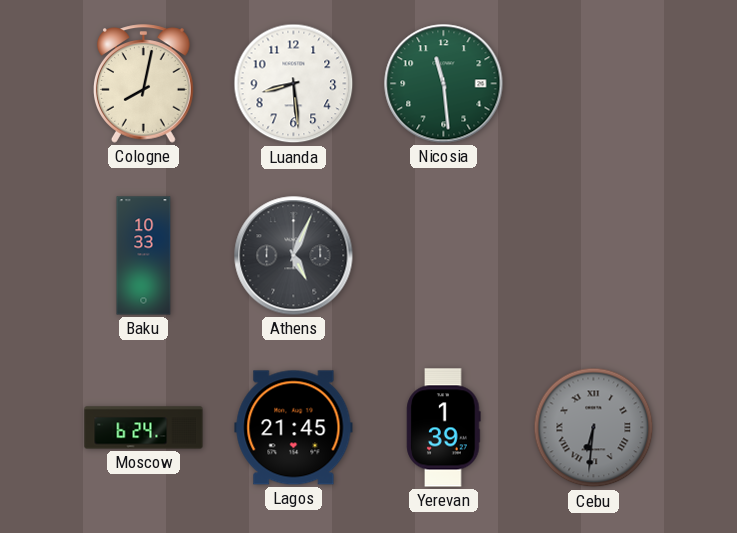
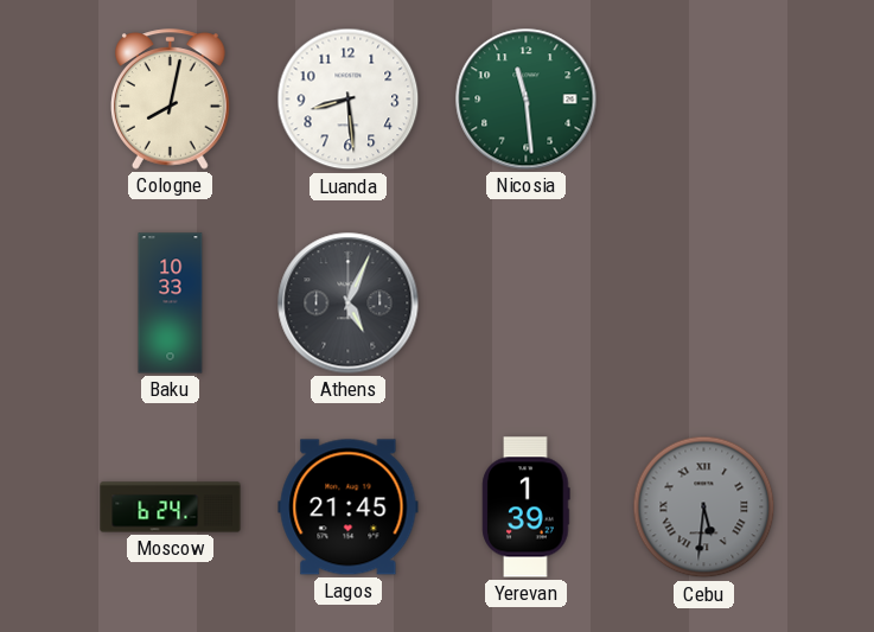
Cebu: 6:31 -> 5:31 (704, 507)
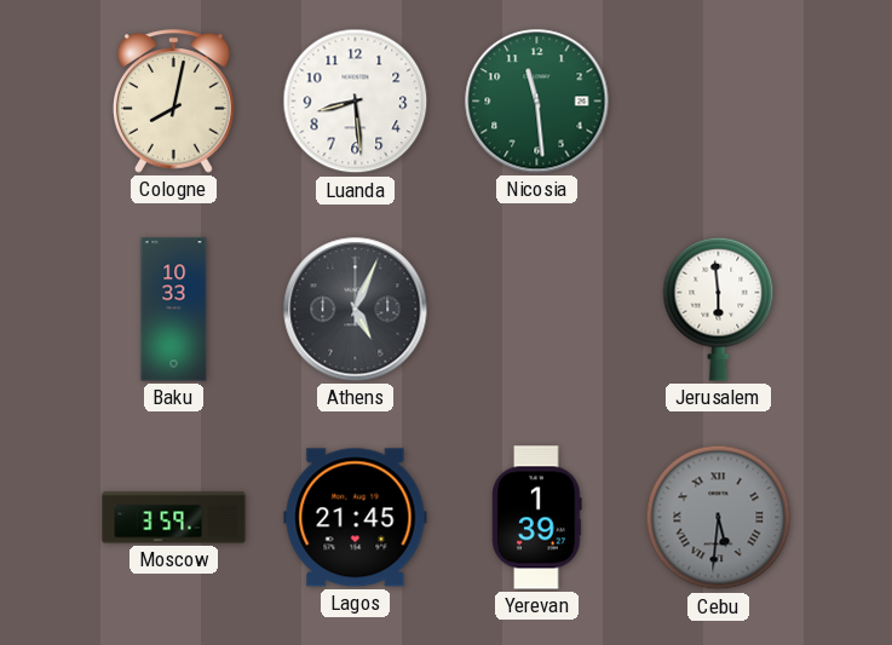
Jerusalem: none -> 5:59 (719, 309)
Moscow: 6:24 -> 3:59 (174, 518)
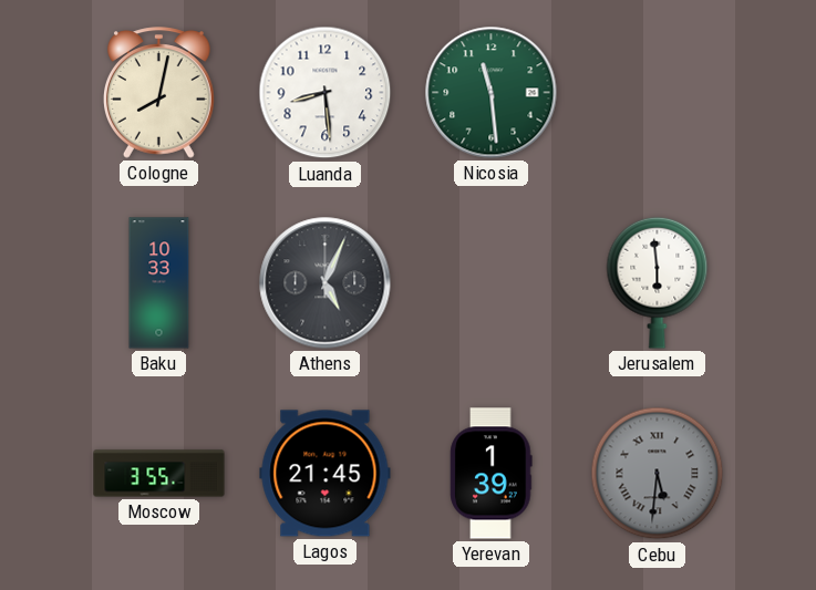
Moscow: 3:59 -> 3:55 (159, 474)
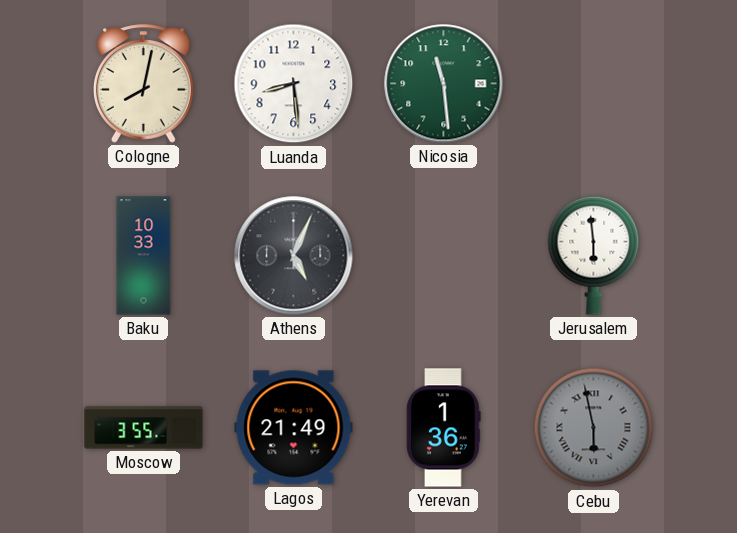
Lagos: 21:45 -> 21:49 (294, 428)
Yerevan: 1:39 -> 1:36 (444, 428)
Cebu: 5:31 -> 5:58 (594, 428)
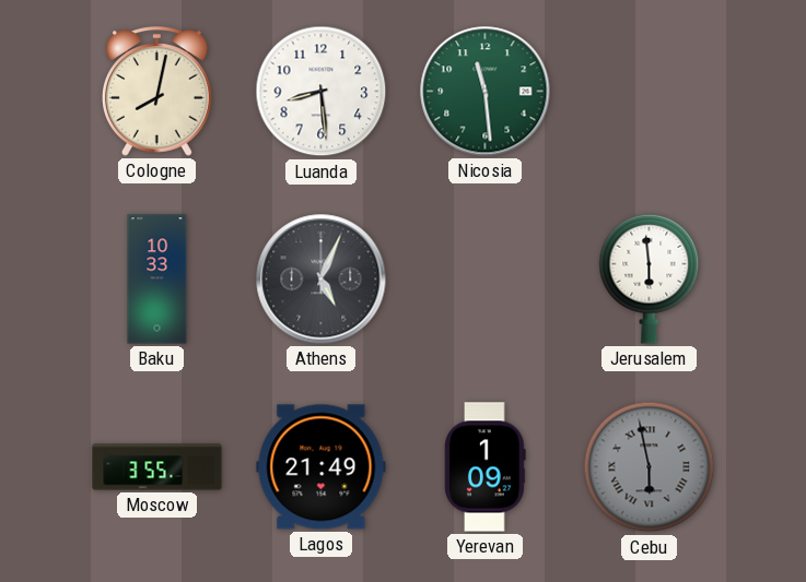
Yerevan: 1:36 -> 1:09 (486, 467)
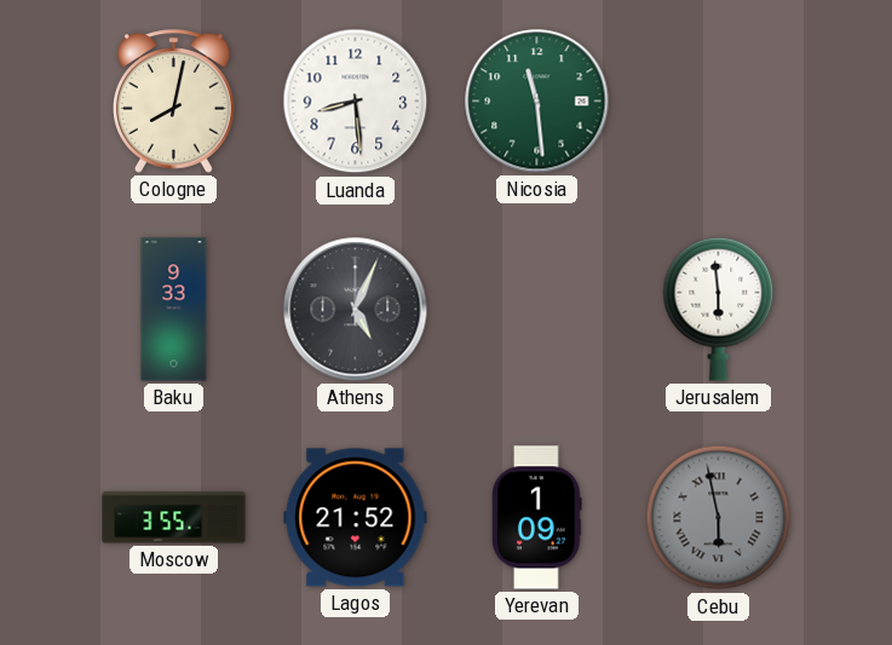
Baku: 10:33 -> 9:33 (174, 310)
Lagos: 21:49 -> 21:52 (356, 518)
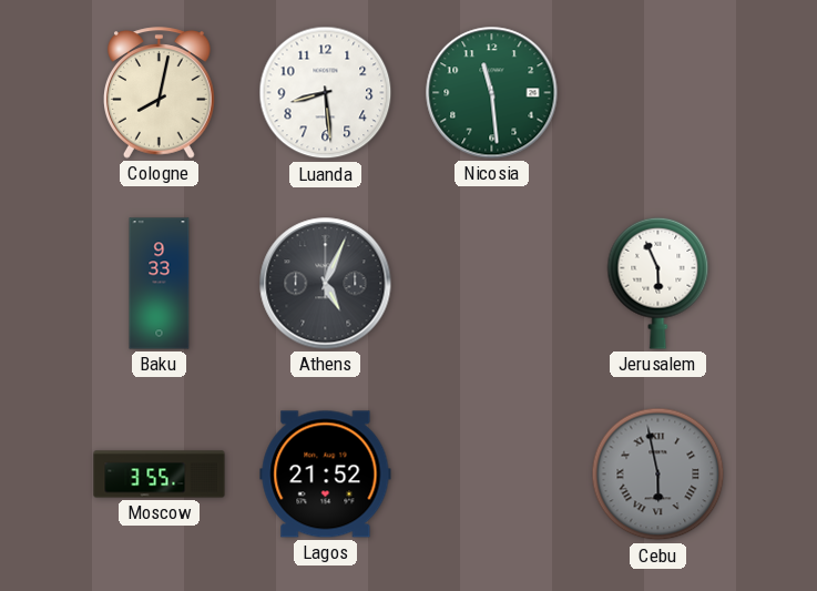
Jerusalem: 5:59 -> 5:56 (658, 283)
Yerevan: 1:09 -> none (537, 518)
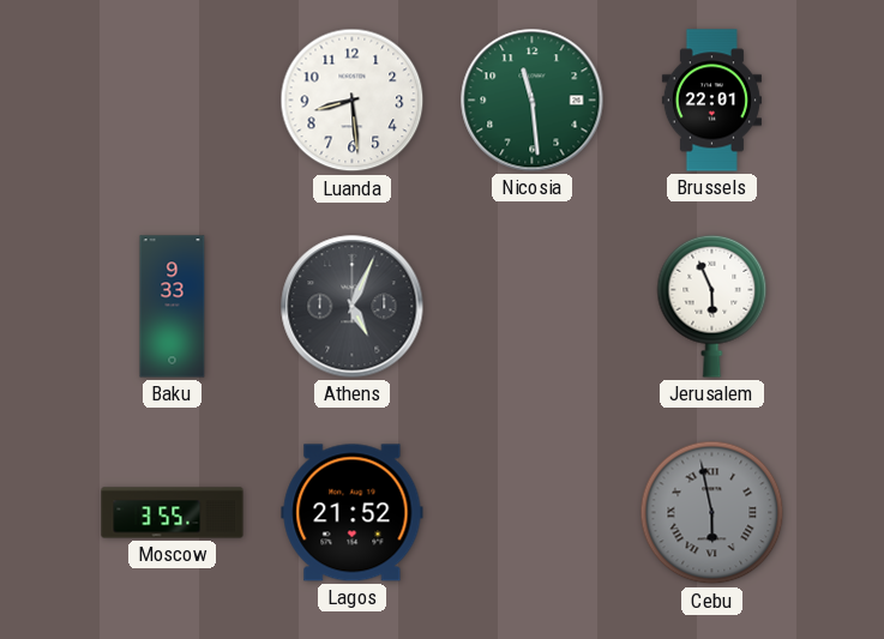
Cologne: 8:02 -> none (160, 93)
Brussels: none -> 22:01 (711, 101)
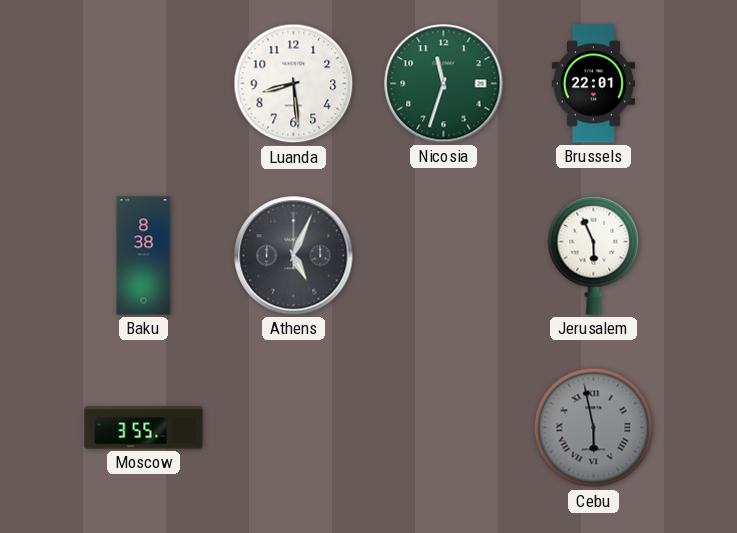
Nicosia: 11:29 -> 11:33 (444, 84)
Baku: 9:33 -> 8:38 (144, 256)
Lagos: 21:52 -> none (353, 513)
